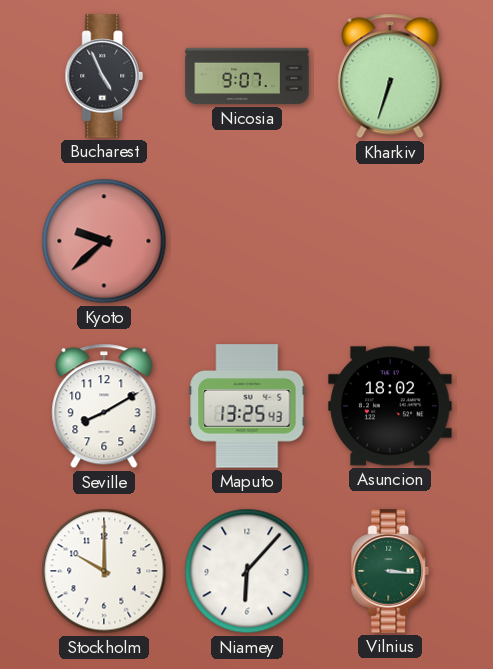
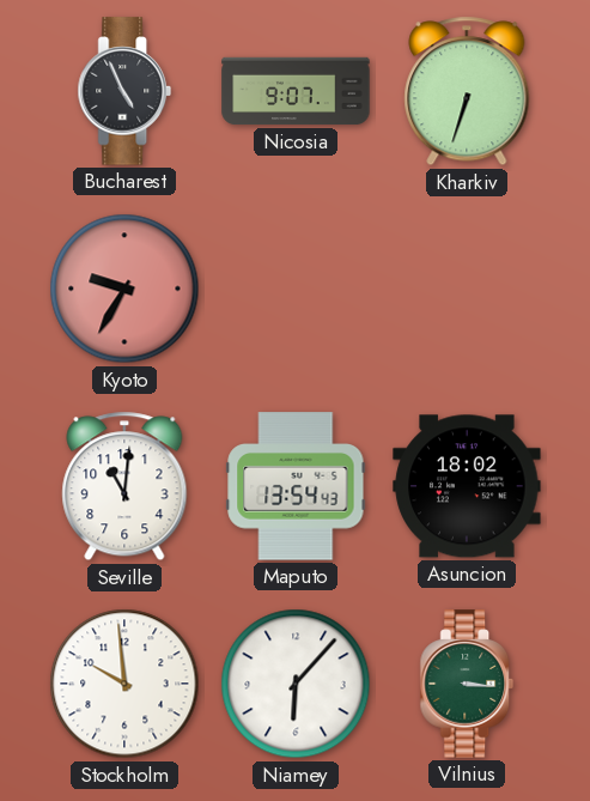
Kyoto: 9:38 -> 9:35 (124, 289)
Seville: 8:10 -> 11:01 (124, 486)
Maputo: 13:25 -> 13:54 (296, 486)
Stockholm: 10:00 -> 9:59 (124, 684)
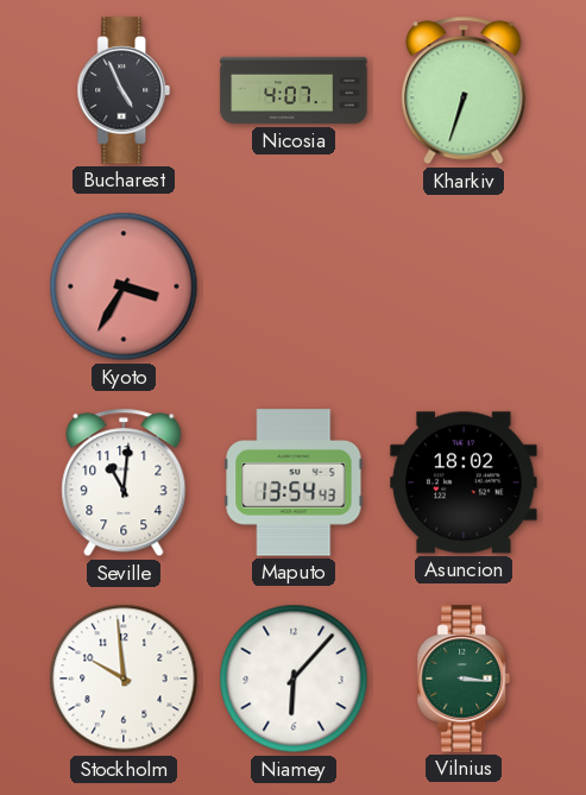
Nicosia: 9:07 -> 4:07 (294, 90)
Kyoto: 9:35 -> 3:35 (124, 286)
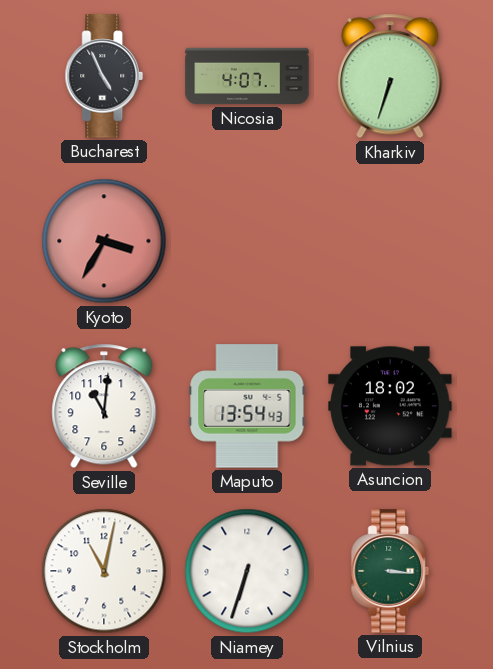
Stockholm: 9:59 -> 11:02 (104, 571)
Niamey: 6:07 -> 6:33 (247, 571)
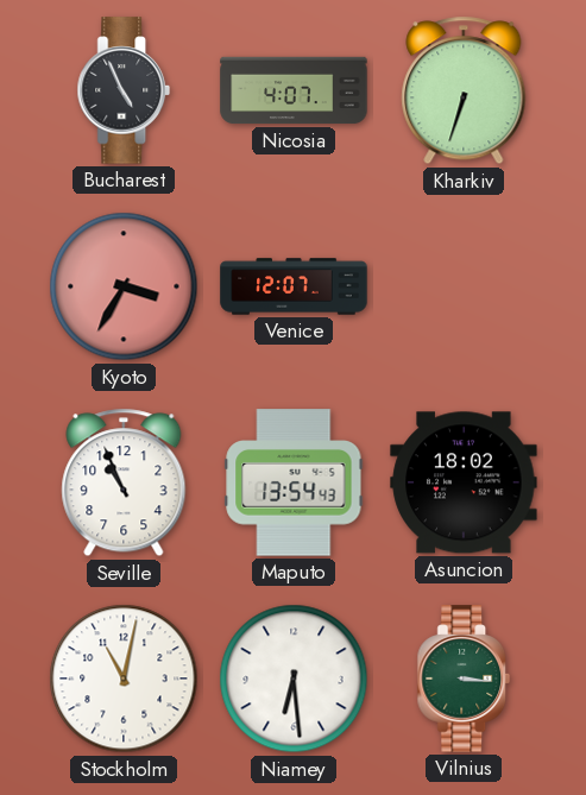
Venice: none -> 12:07 (294, 286)
Seville: 11:01 -> 10:56 (124, 482)
Niamey: 6:33 -> 6:29 (294, 679)
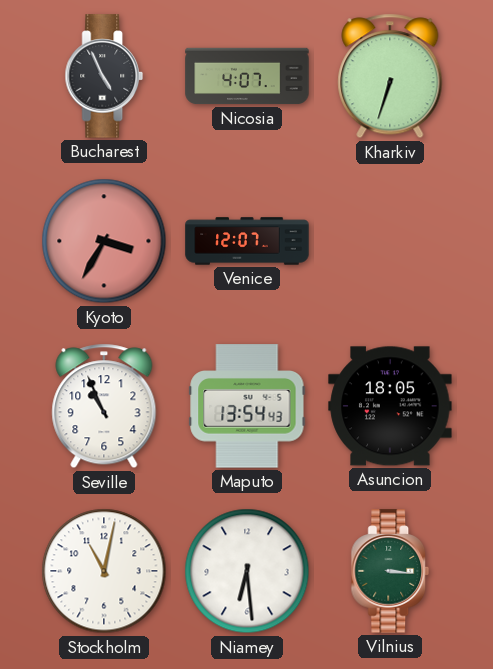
Asuncion: 18:02 -> 18:05 (390, 406)
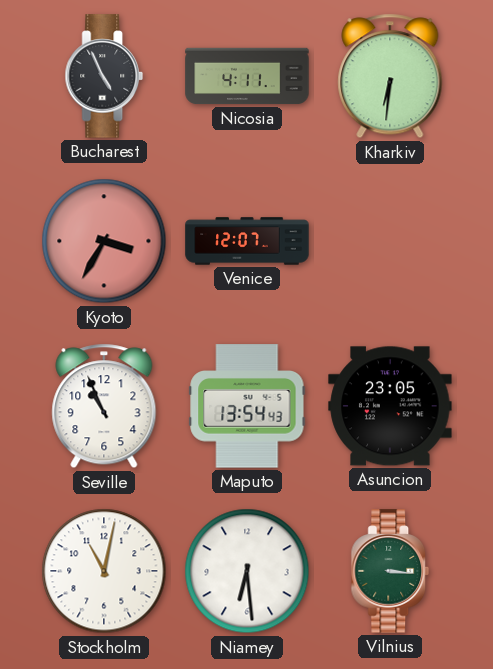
Nicosia: 4:07 -> 4:11 (247, 76)
Kharkiv: 6:33 -> 6:31 (390, 76)
Asuncion: 18:05 -> 23:05 (390, 406)
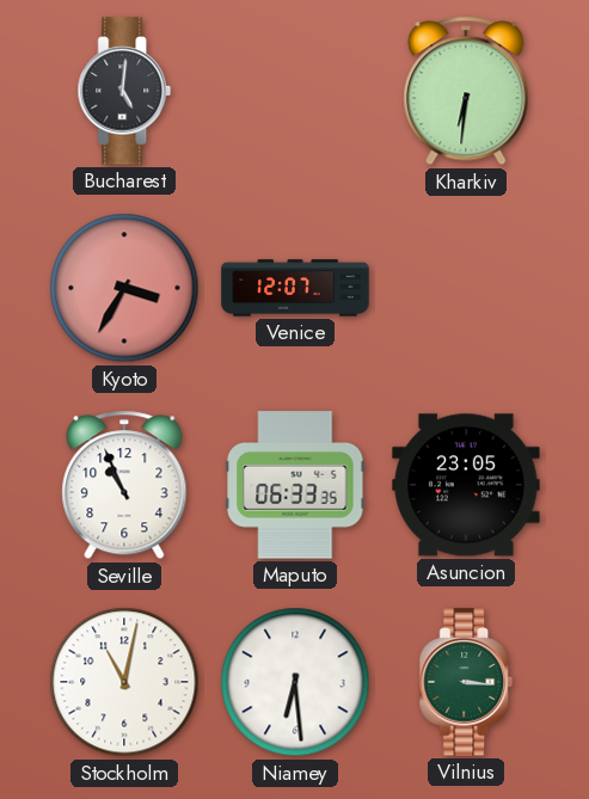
Bucharest: 4:56 -> 5:01 (124, 91)
Nicosia: 4:11 -> none (247, 76)
Maputo: 13:54 -> 06:33 (295, 485)
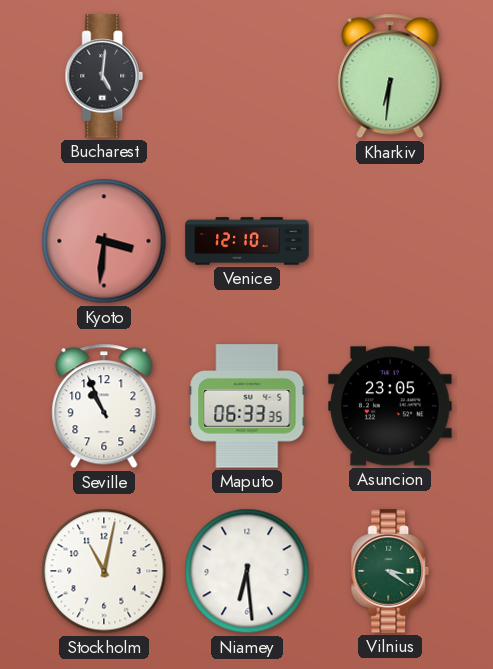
Kyoto: 3:35 -> 3:31 (104, 241)
Venice: 12:07 -> 12:10 (247, 241)
Vilnius: 3:16 -> 3:21 (390, 571)
